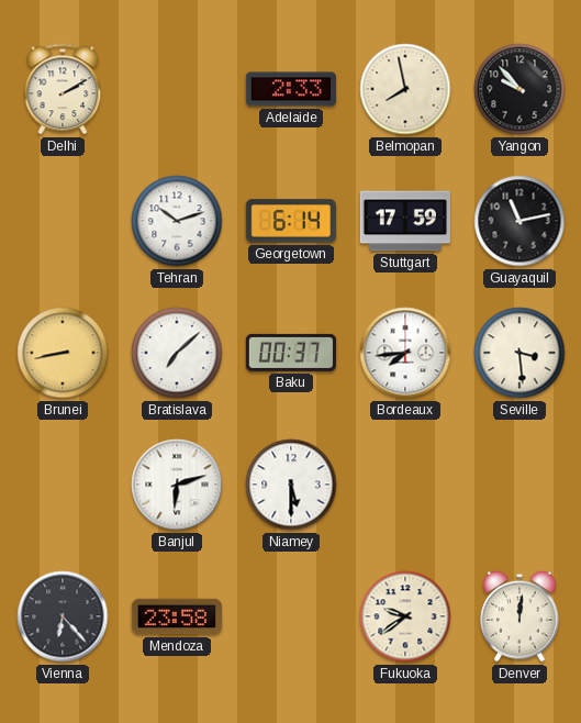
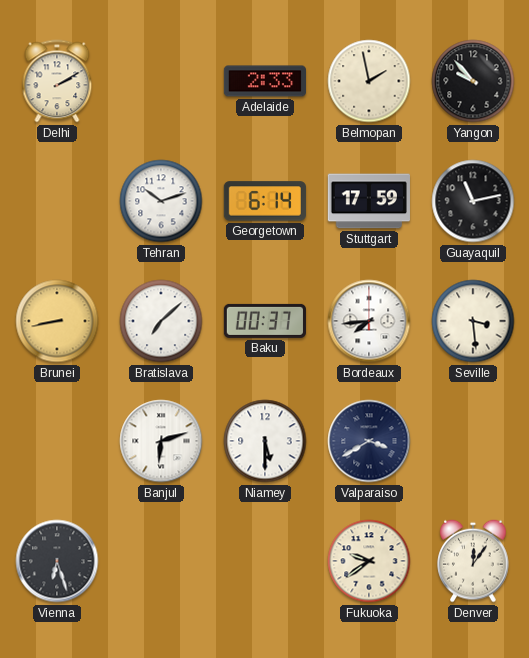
Belmopan: 7:58 -> 1:58 (369, 81)
Valparaiso: none -> 3:40 (369, 441)
Vienna: 6:23 -> 6:27 (57, 561)
Mendoza: 23:58 -> none (176, 616)
Denver: 12:01 -> 12:06 (473, 561)
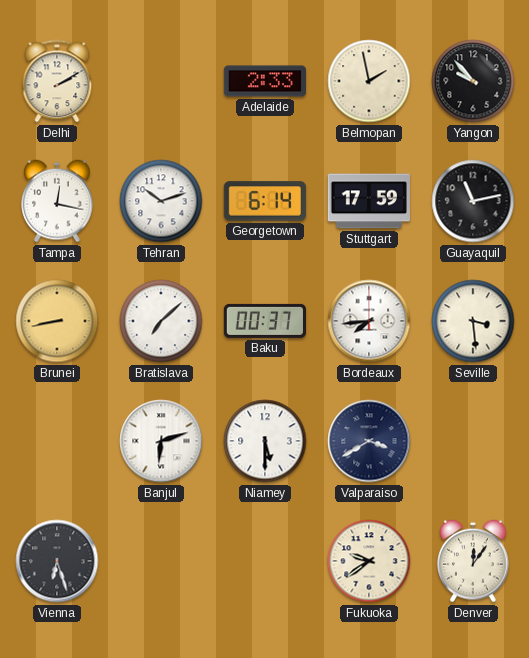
Tampa: none -> 12:17 (57, 201)
